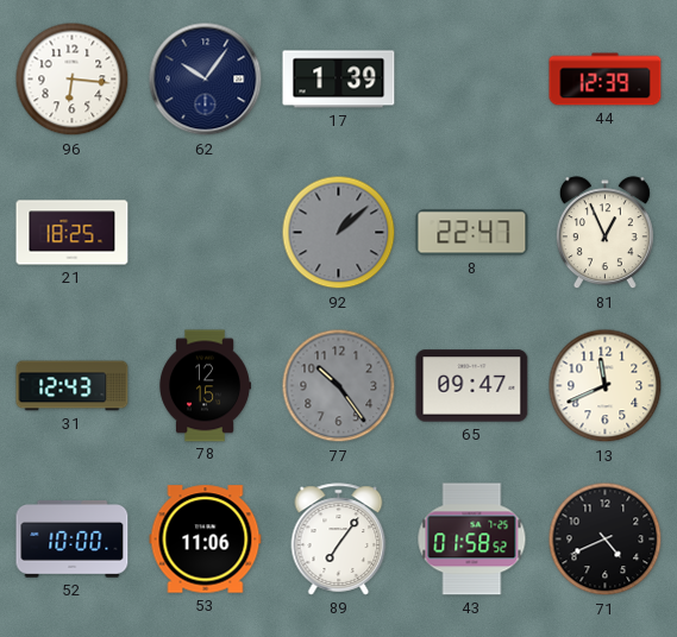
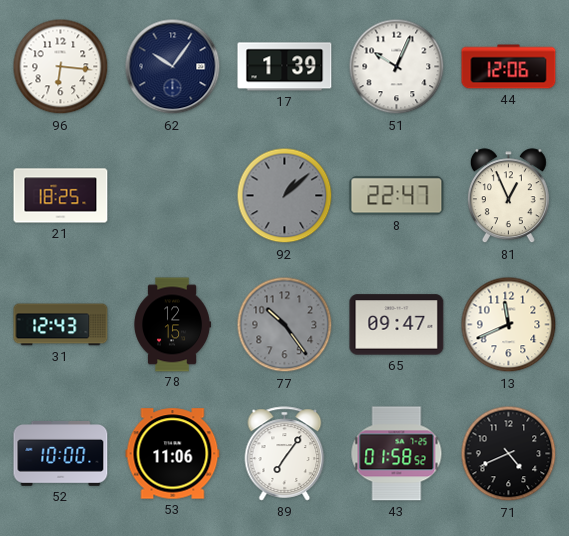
51: none -> 10:04 (397, 67)
44: 12:39 -> 12:06 (509, 67)
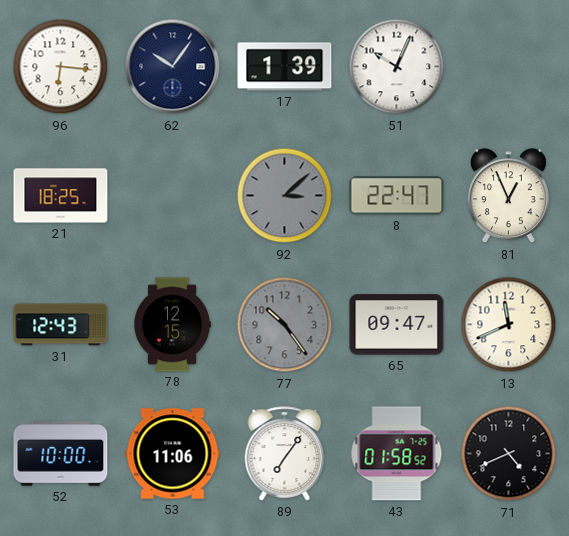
44: 12:06 -> none (509, 67)
92: 1:08 -> 3:08 (285, 196)
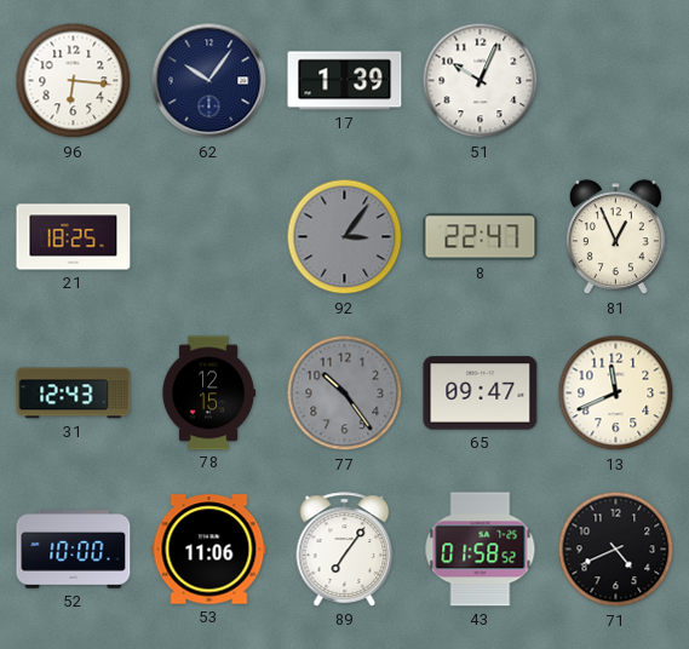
92: 3:08 -> 3:06 (345, 237)
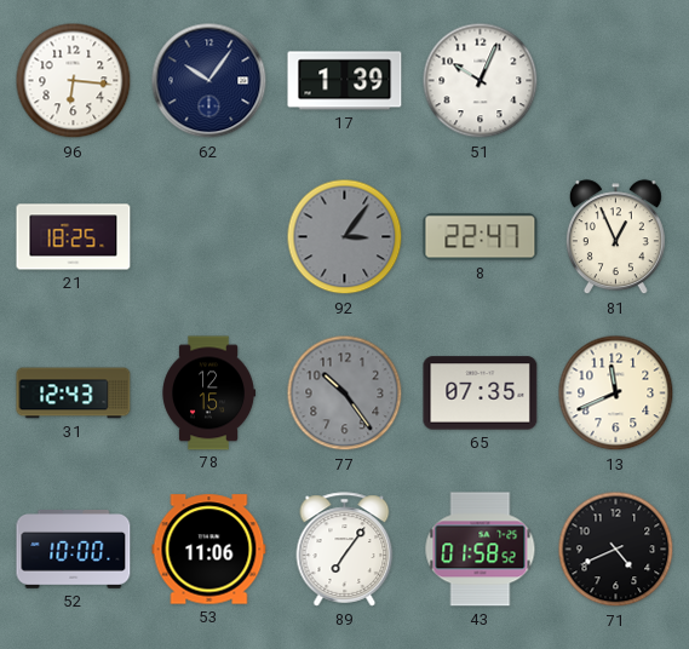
65: 09:47 -> 07:35 (481, 394)
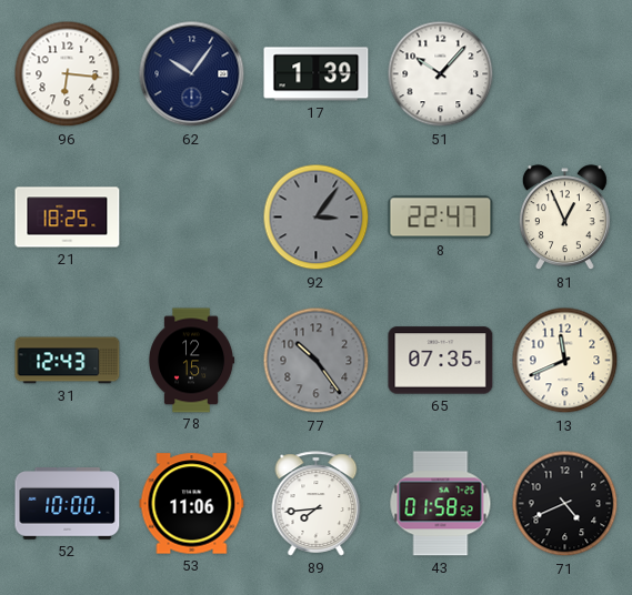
51: 10:04 -> 10:07 (441, 74)
89: 7:06 -> 7:44 (317, 504)
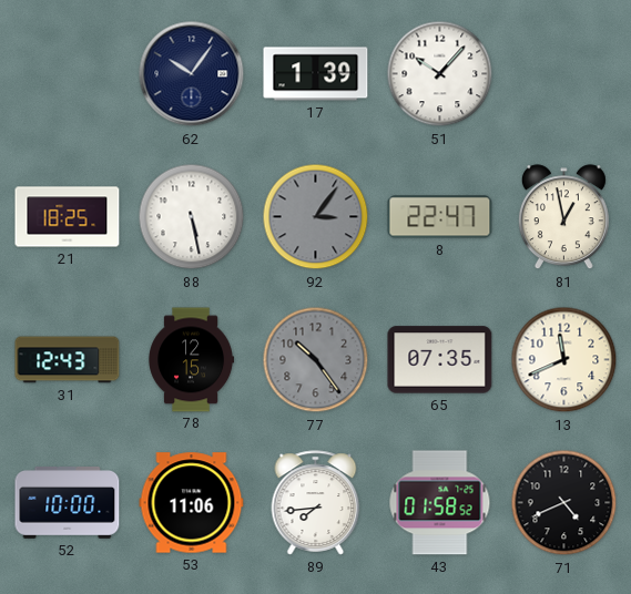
96: 6:16 -> none (68, 74)
88: none -> 5:28 (192, 217)
81: 12:56 -> 12:58 (563, 217)
